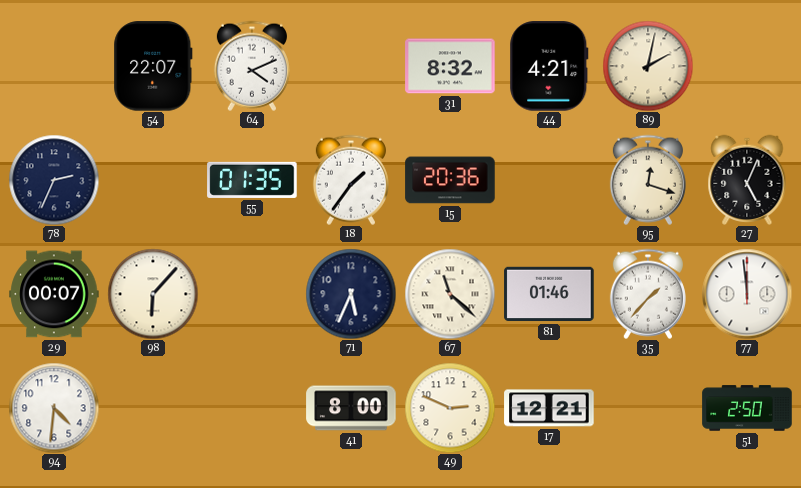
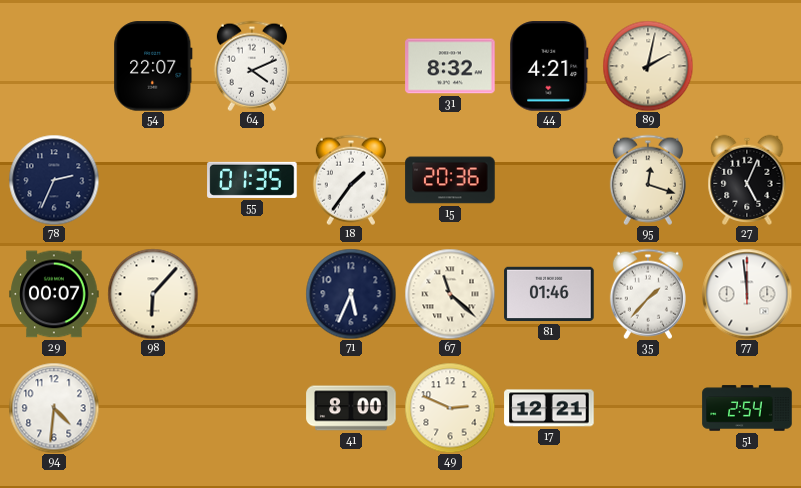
51: 2:50 -> 2:54 (747, 408)
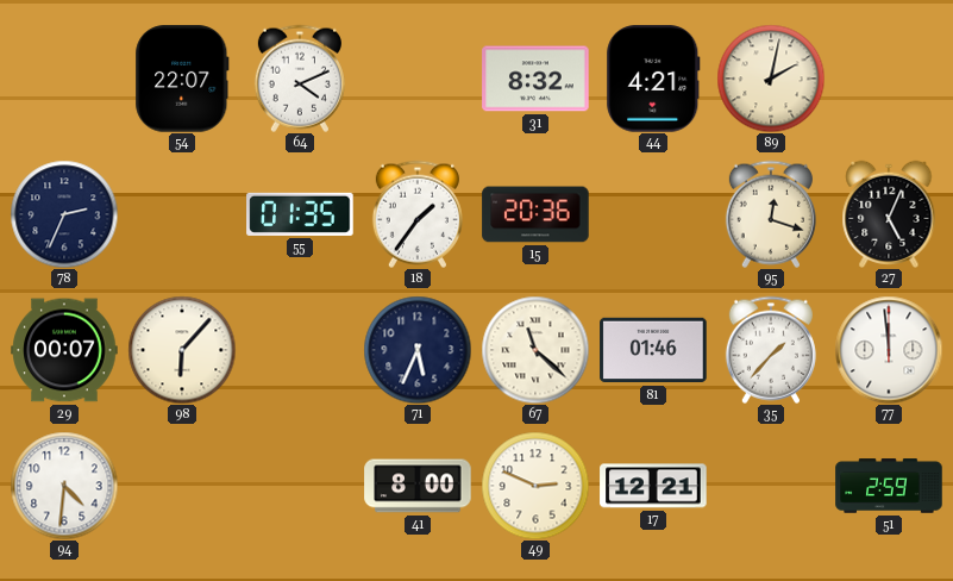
51: 2:54 -> 2:59 (889, 486)
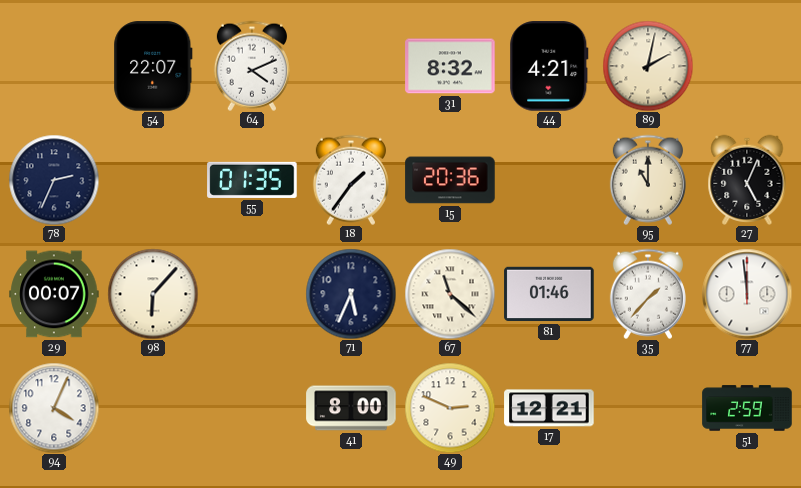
95: 12:18 -> 11:00 (648, 180)
94: 4:31 -> 4:04 (54, 408)
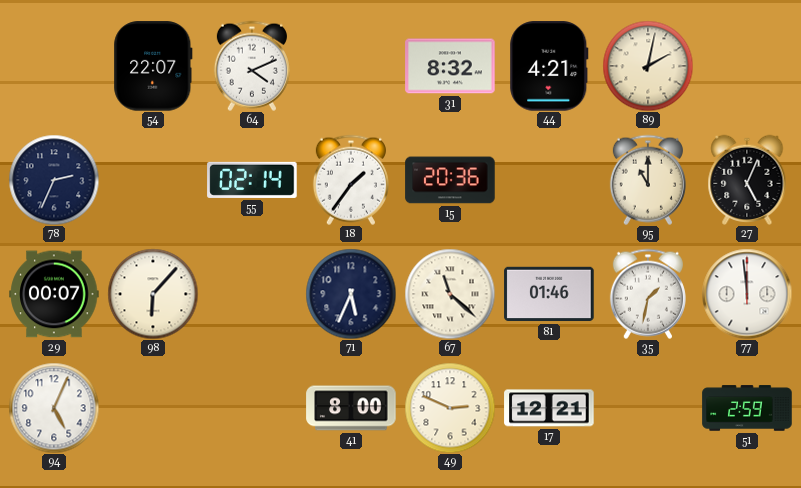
55: 01:35 -> 02:14 (252, 180)
35: 1:37 -> 1:32 (648, 294)
94: 4:04 -> 5:04 (54, 408)
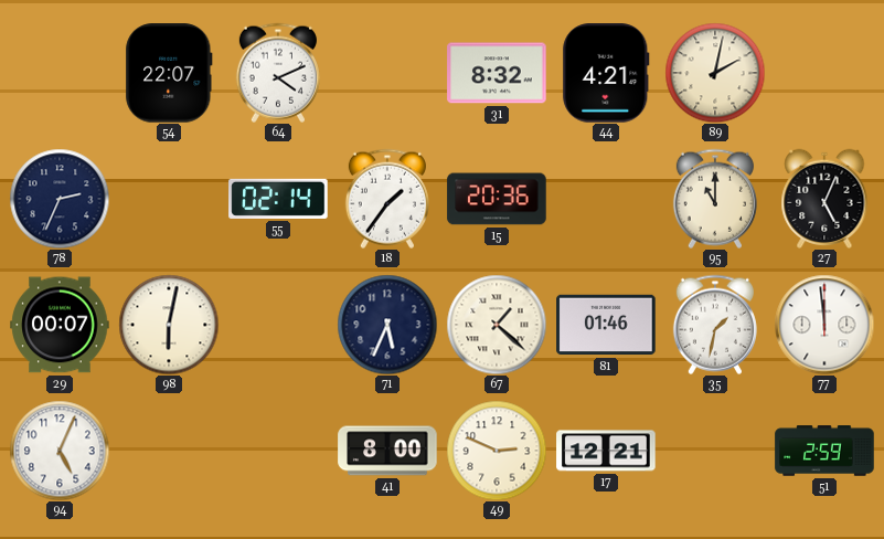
98: 6:07 -> 6:02 (169, 325)
67: 11:22 -> 1:22 (497, 325)
